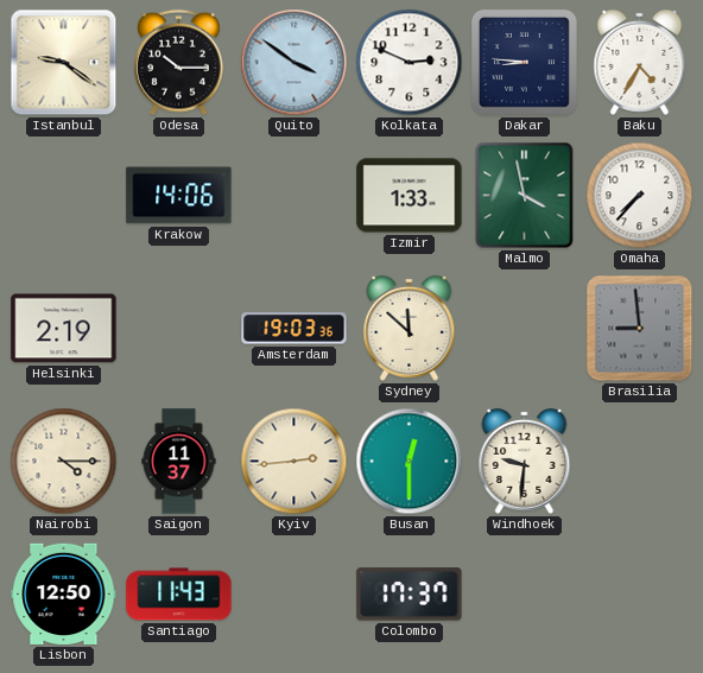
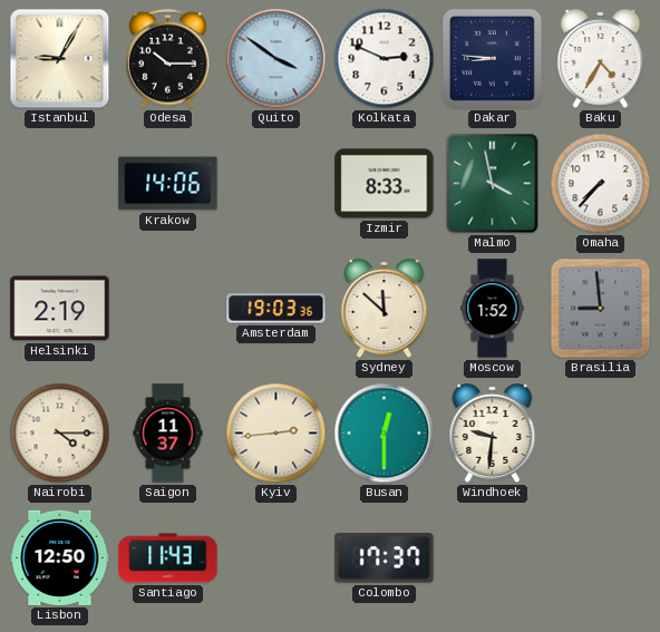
Istanbul: 9:21 -> 9:05 (60, 59)
Izmir: 1:33 -> 8:33 (385, 184)
Moscow: none -> 1:52 (493, 309)
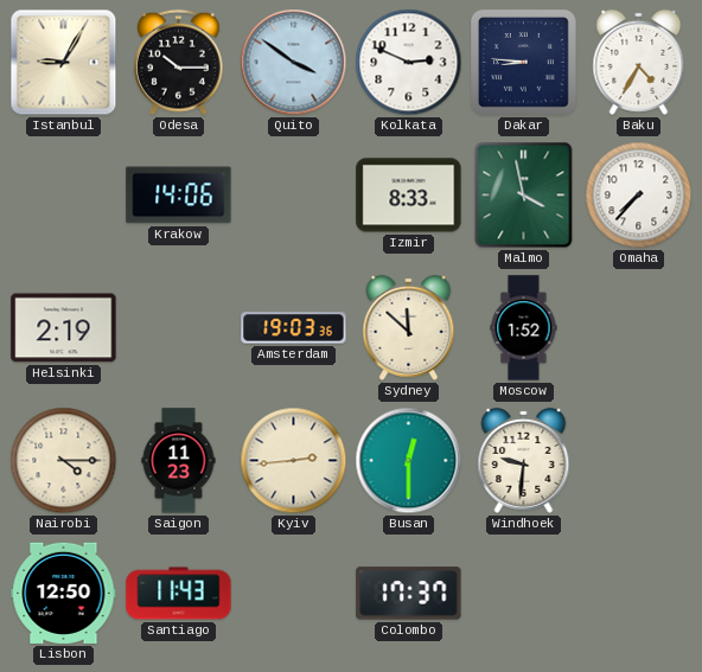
Brasilia: 8:59 -> none (601, 309)
Saigon: 11:37 -> 11:23 (179, 461)
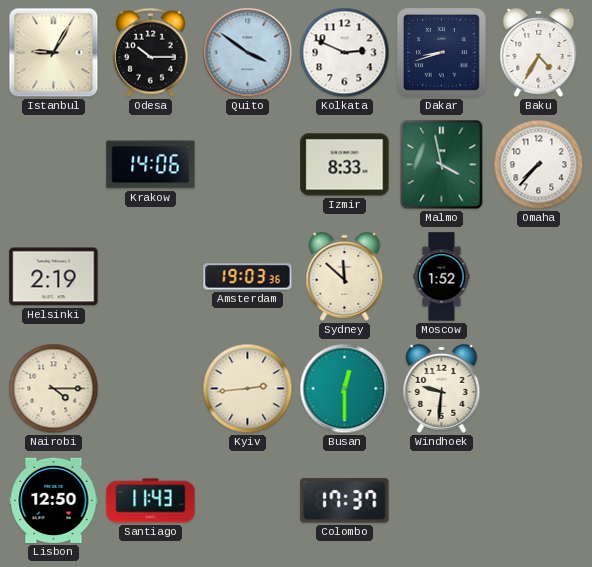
Dakar: 8:46 -> 8:42 (442, 53)
Saigon: 11:23 -> none (179, 461)
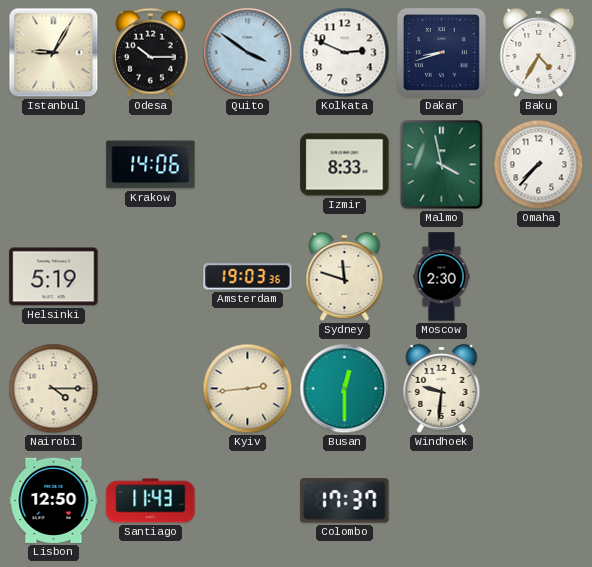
Helsinki: 2:19 -> 5:19 (54, 277)
Sydney: 11:52 -> 11:48 (345, 276)
Moscow: 1:52 -> 2:30 (442, 277)
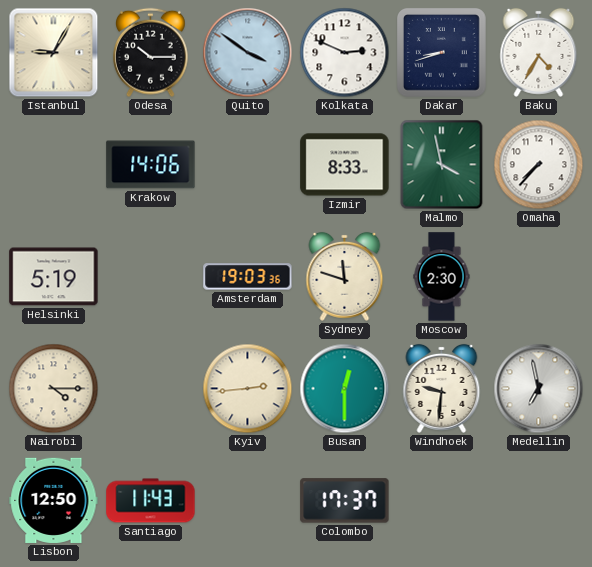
Medellin: none -> 6:58 (539, 389)
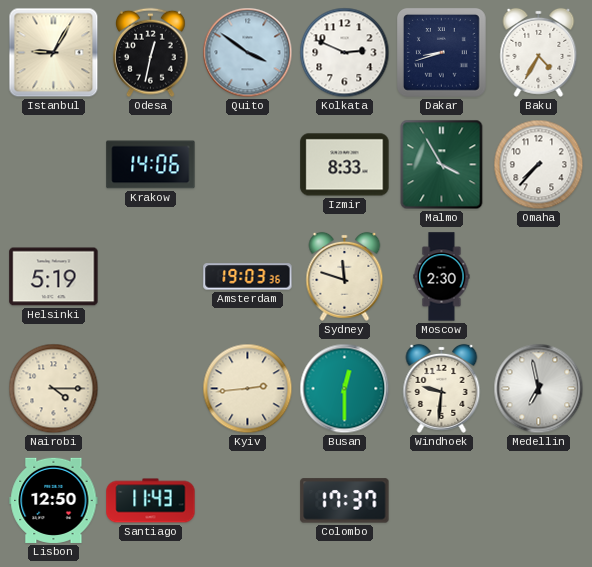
Odesa: 10:15 -> 12:32 (151, 53)
Malmo: 3:58 -> 3:55 (442, 165)
